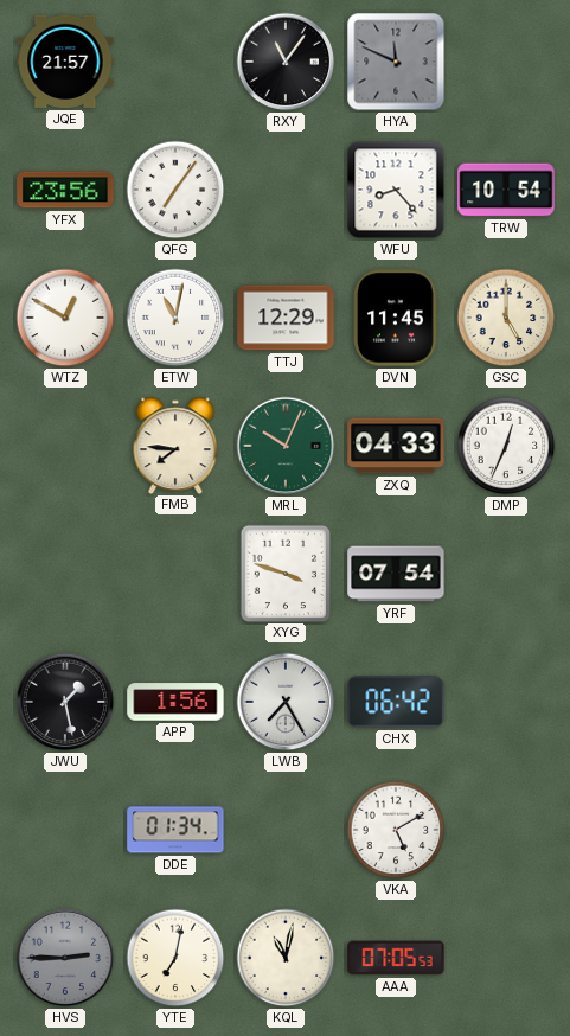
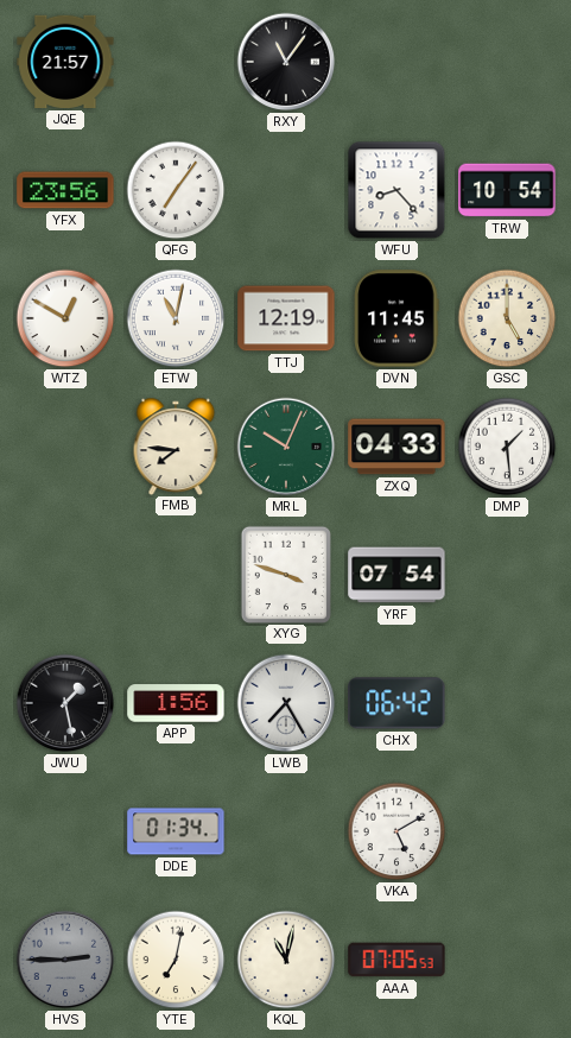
HYA: 11:49 -> none (396, 62)
TTJ: 12:29 -> 12:19 (286, 318)
DMP: 12:34 -> 1:29 (507, 447)
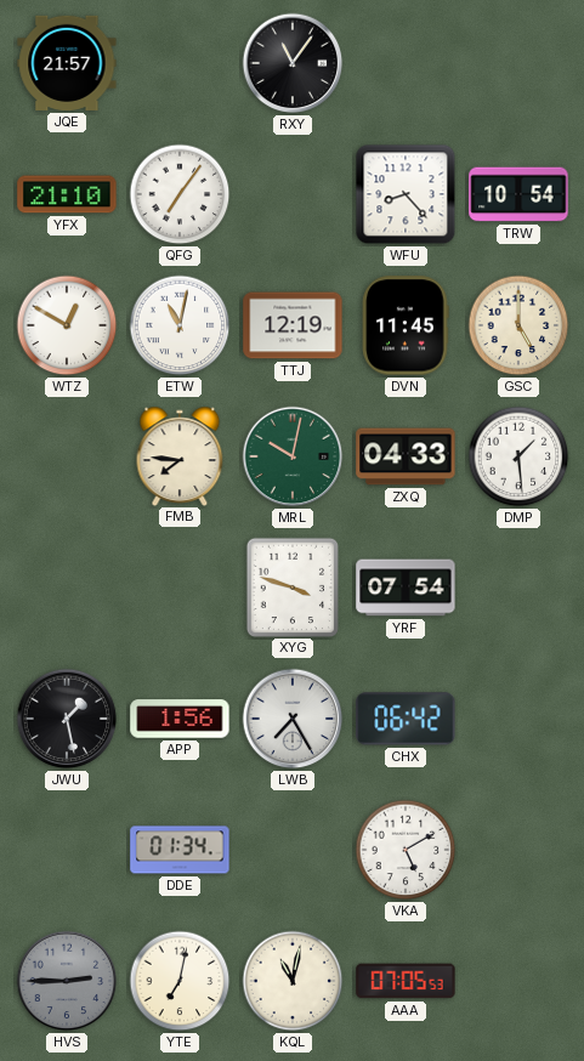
YFX: 23:56 -> 21:10 (67, 194)
MRL: 10:04 -> 10:02 (293, 456)
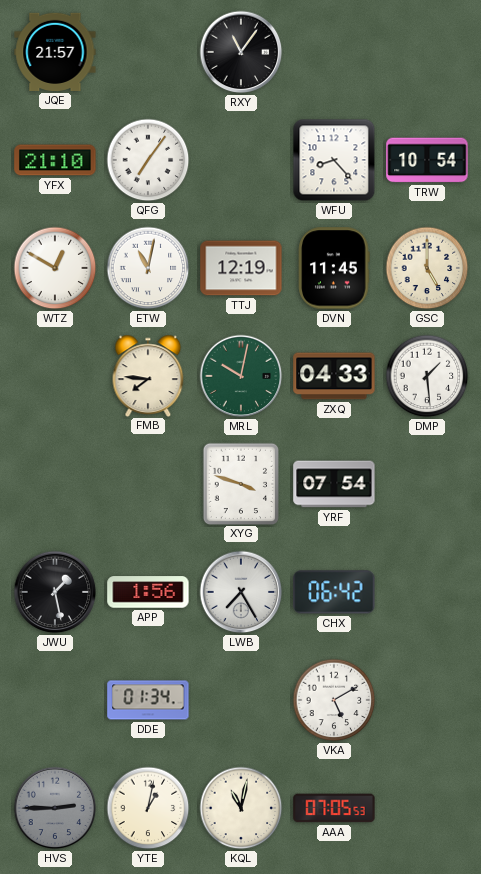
YTE: 7:02 -> 1:02 (148, 808)
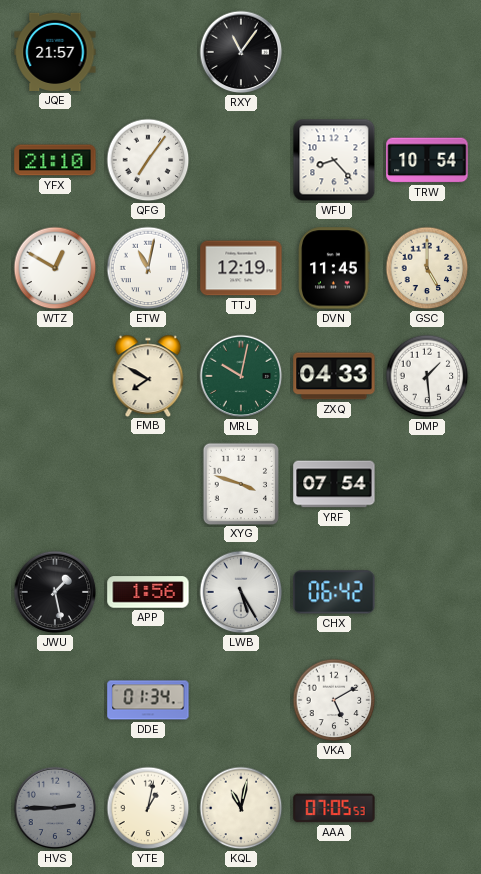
FMB: 7:46 -> 7:50 (148, 375)
LWB: 7:25 -> 5:25 (241, 592)
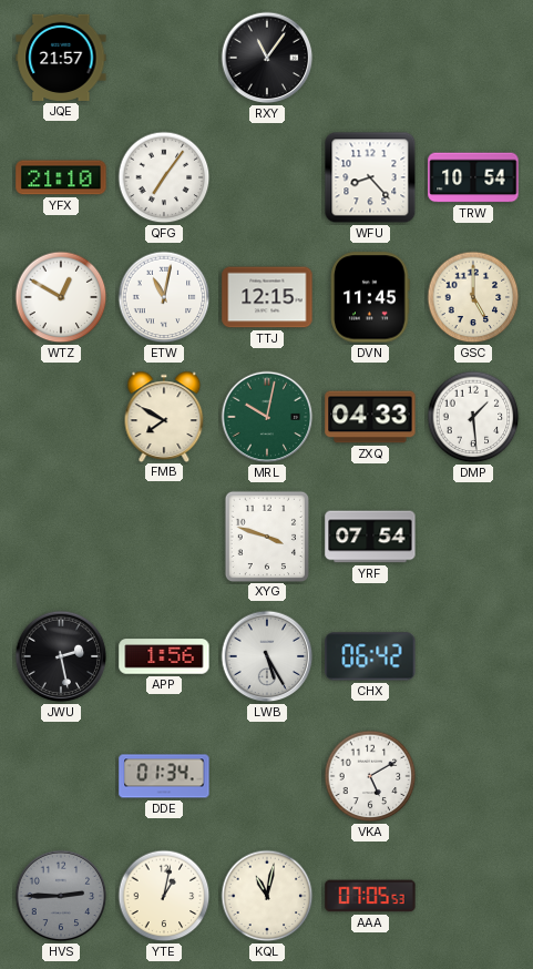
TTJ: 12:19 -> 12:15 (267, 297)
JWU: 1:28 -> 2:28 (61, 656)
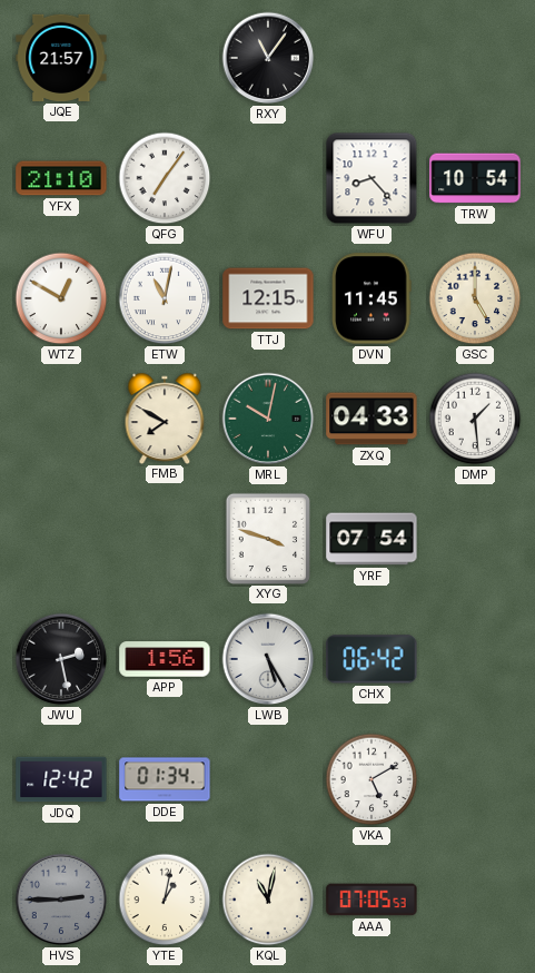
JDQ: none -> 12:42 (61, 779)
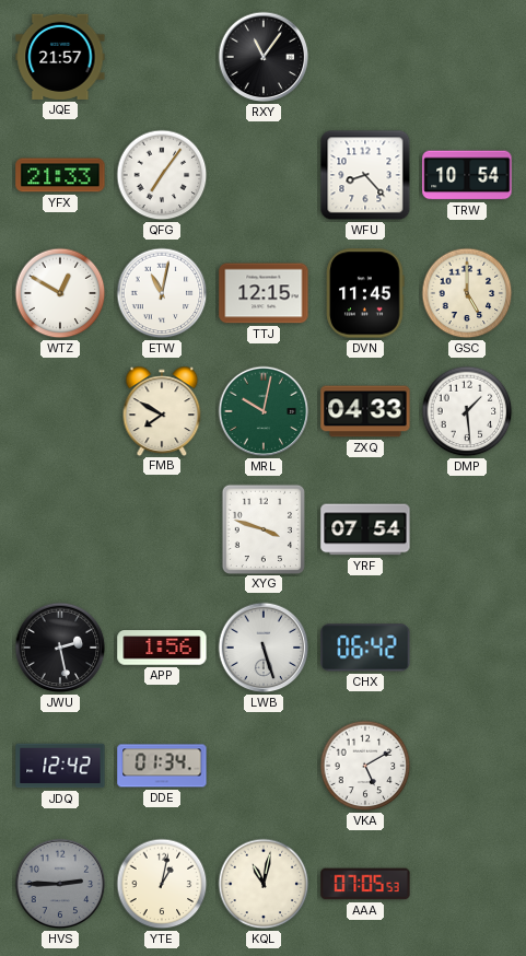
YFX: 21:10 -> 21:33 (60, 175)
LWB: 5:25 -> 5:27 (264, 648)
